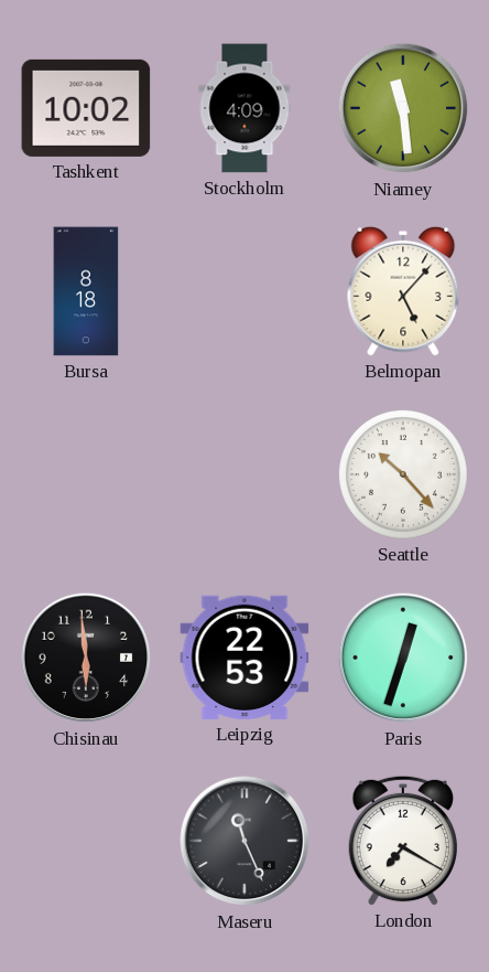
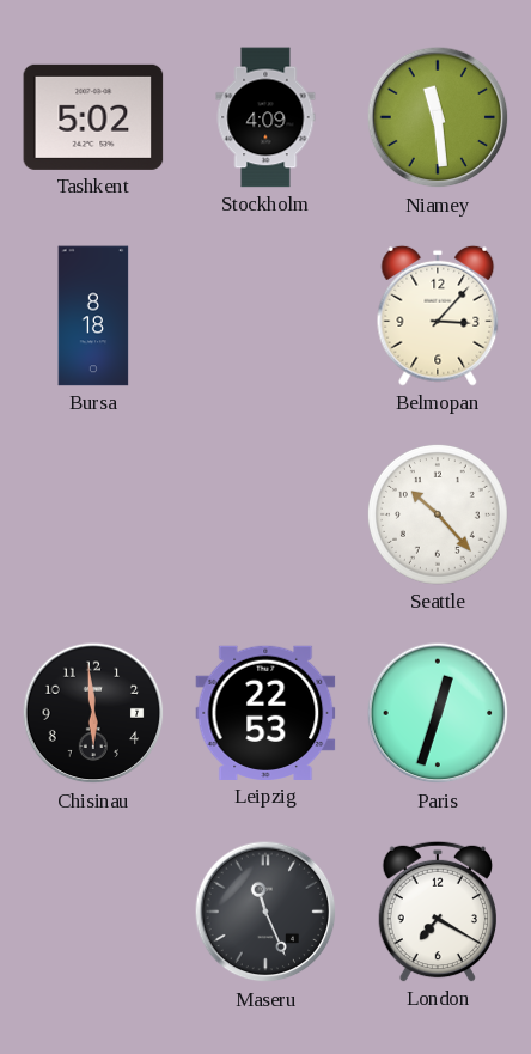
Tashkent: 10:02 -> 5:02 (93, 117)
Belmopan: 5:07 -> 3:07 (438, 316)
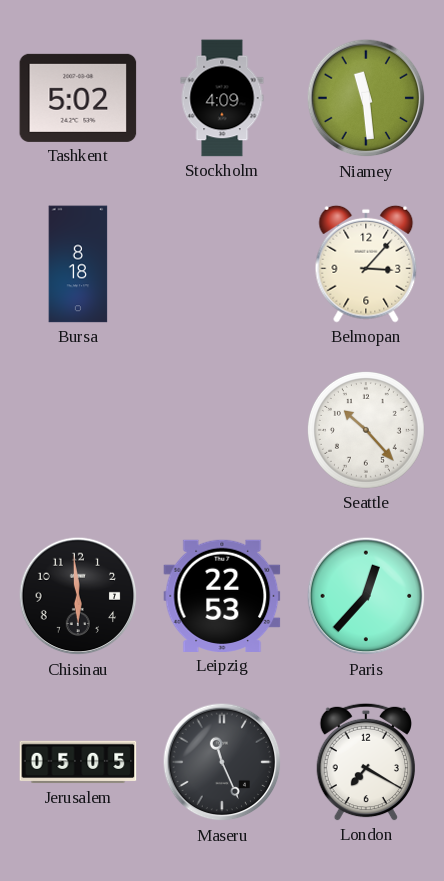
Paris: 12:33 -> 12:37 (366, 596)
Jerusalem: none -> 05:05 (78, 762)
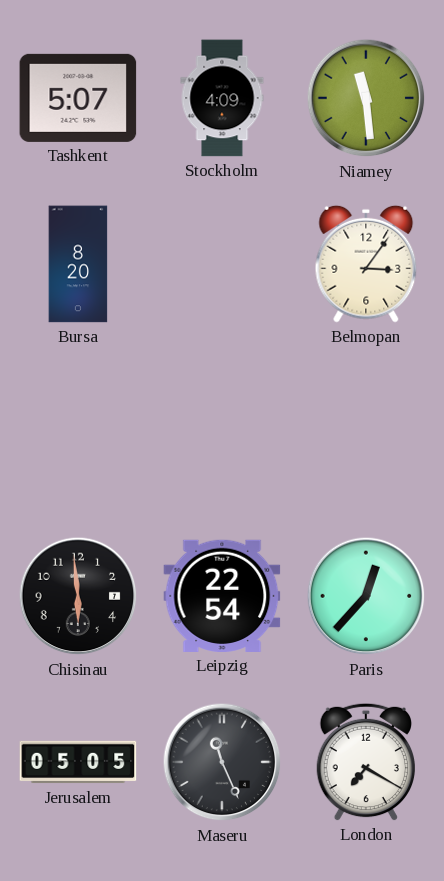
Tashkent: 5:02 -> 5:07 (78, 98)
Bursa: 8:18 -> 8:20 (78, 264)
Belmopan: 3:07 -> 3:06 (366, 264)
Seattle: 10:23 -> none (366, 430)
Leipzig: 22:53 -> 22:54 (222, 596)
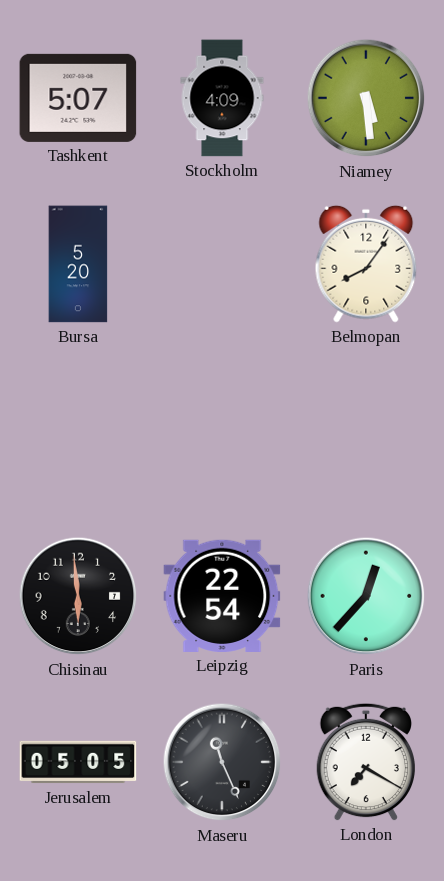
Niamey: 11:29 -> 5:29 (366, 98)
Bursa: 8:20 -> 5:20 (78, 264)
Belmopan: 3:06 -> 8:06 (366, 264)
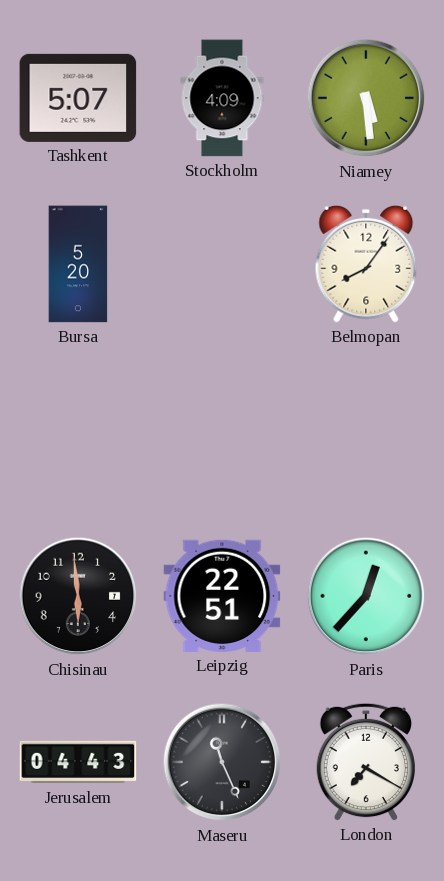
Leipzig: 22:54 -> 22:51 (222, 596)
Jerusalem: 05:05 -> 04:43 (78, 762)
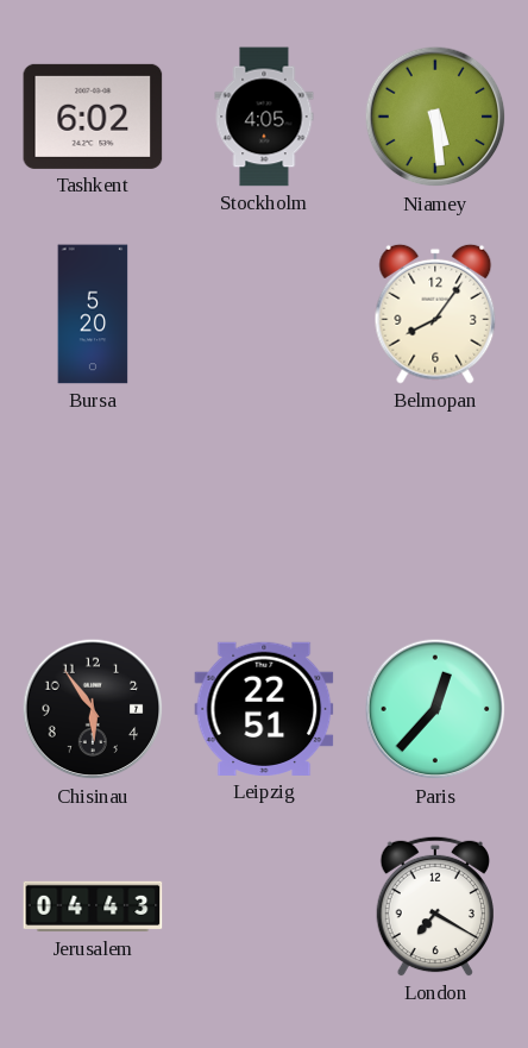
Tashkent: 5:07 -> 6:02 (93, 117)
Stockholm: 4:09 -> 4:05 (264, 117)
Chisinau: 5:59 -> 5:54 (93, 709)
Maseru: 11:26 -> none (222, 762)
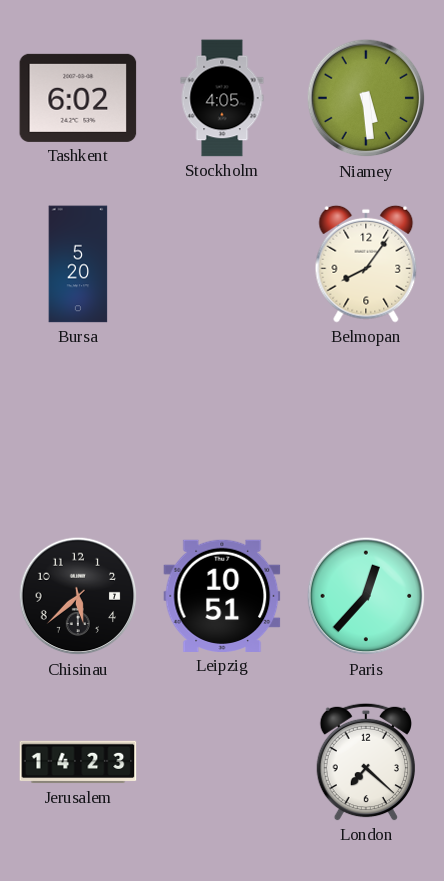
Chisinau: 5:54 -> 5:38 (78, 596)
Leipzig: 22:51 -> 10:51 (222, 596)
Jerusalem: 04:43 -> 14:23 (78, 762)
London: 7:20 -> 7:22 (365, 762)
